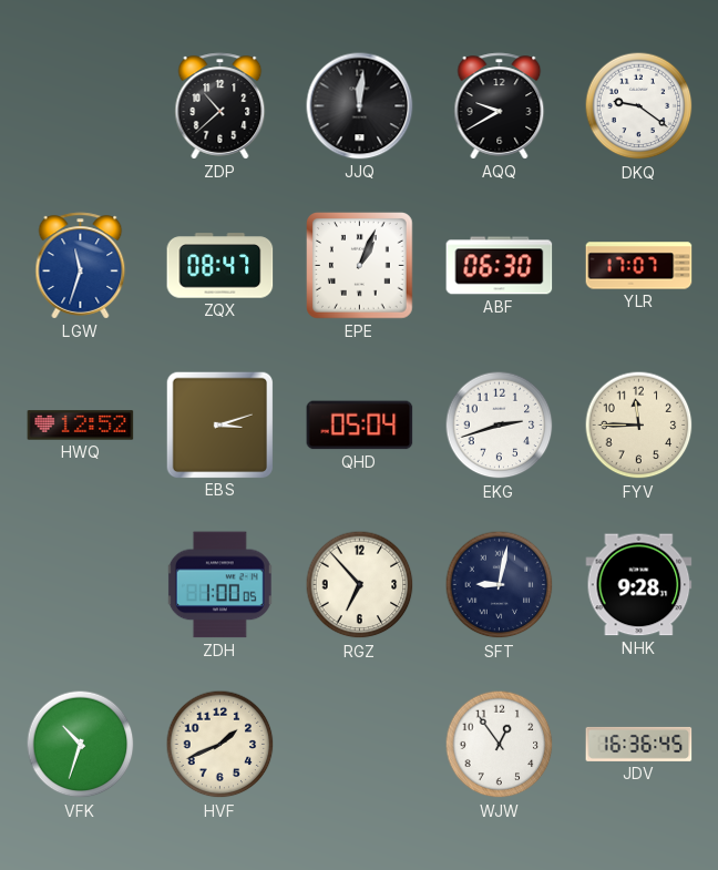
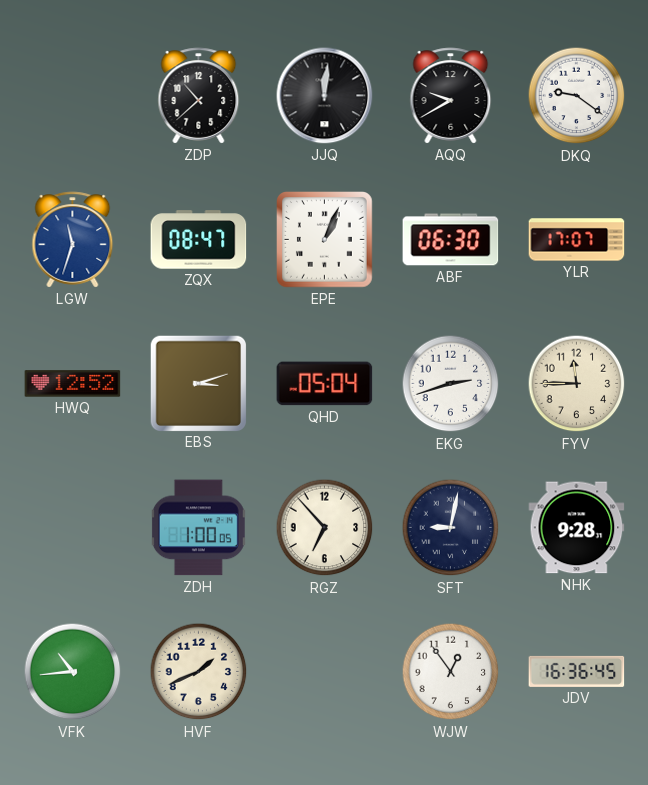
VFK: 10:33 -> 10:44 (73, 672)
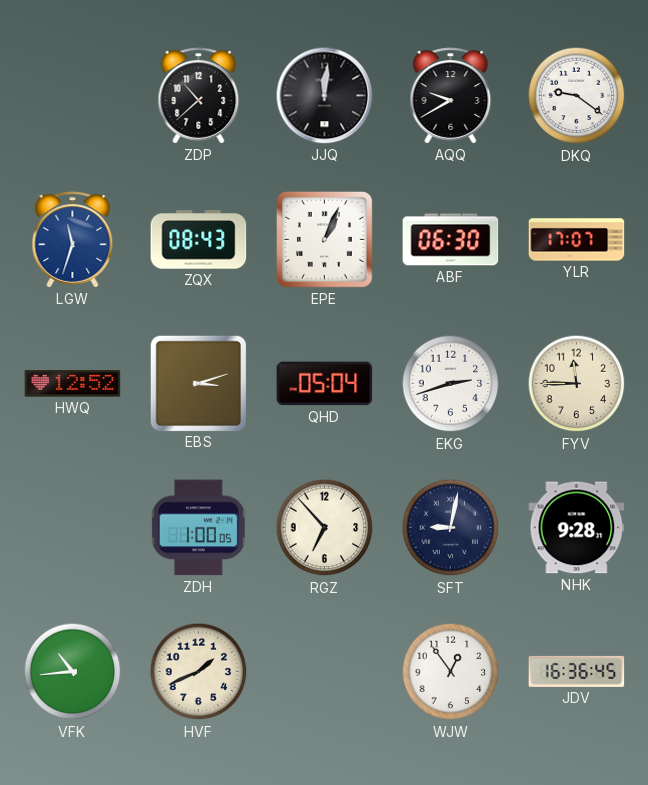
ZQX: 08:47 -> 08:43 (199, 240)
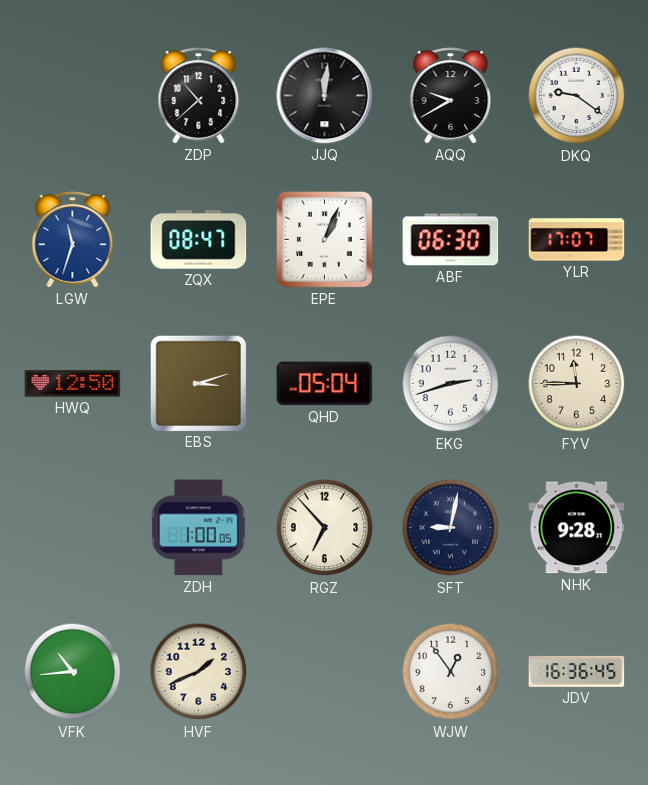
ZQX: 08:43 -> 08:47 (199, 240)
HWQ: 12:52 -> 12:50 (73, 384)
